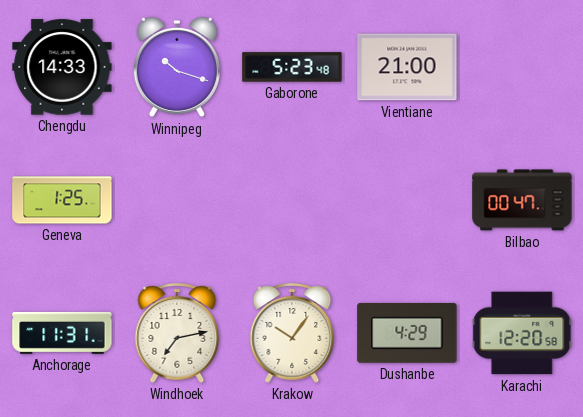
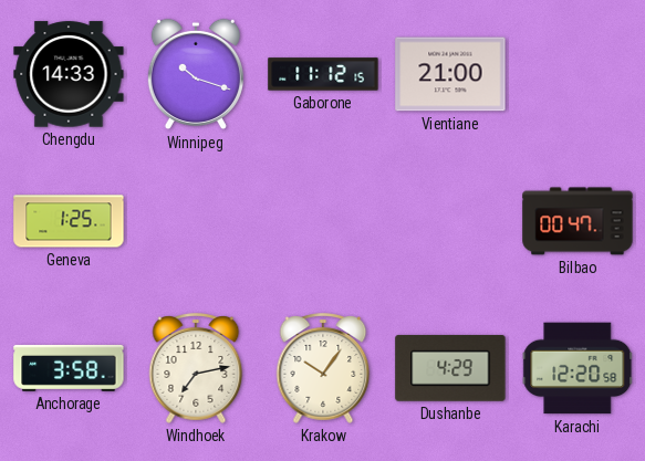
Gaborone: 5:23 -> 11:12 (323, 74)
Anchorage: 11:31 -> 3:58 (69, 368)
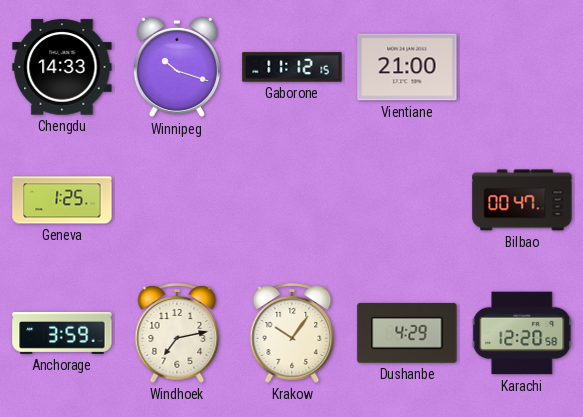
Anchorage: 3:58 -> 3:59 (62, 333)
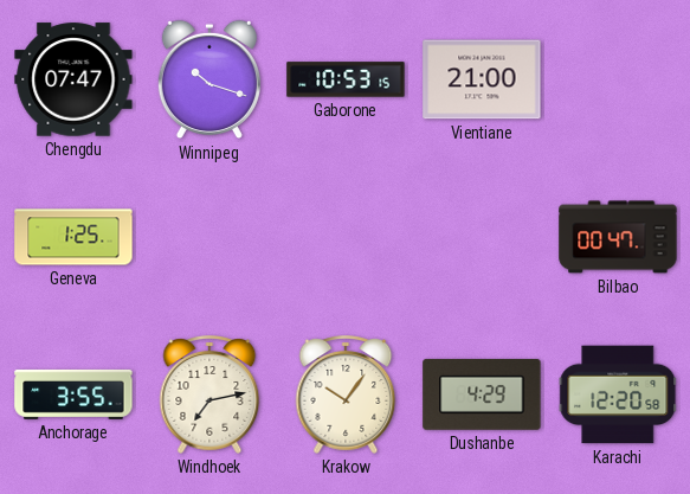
Chengdu: 14:33 -> 07:47 (73, 79)
Gaborone: 11:12 -> 10:53 (346, 79)
Anchorage: 3:59 -> 3:55 (73, 394)
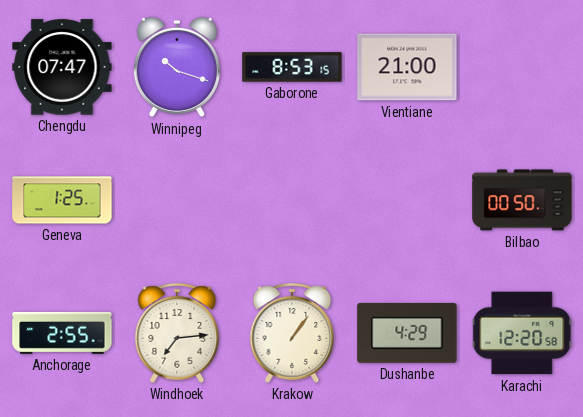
Gaborone: 10:53 -> 8:53 (292, 67)
Bilbao: 00:47 -> 00:50 (522, 200)
Anchorage: 3:55 -> 2:55 (62, 333)
Windhoek: 7:13 -> 7:14 (177, 333)
Krakow: 10:06 -> 1:06 (292, 333)
